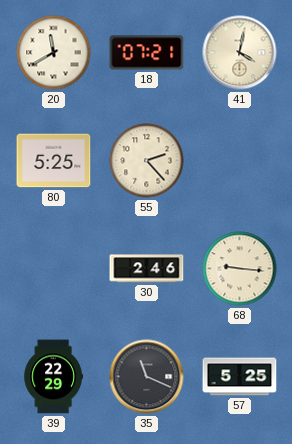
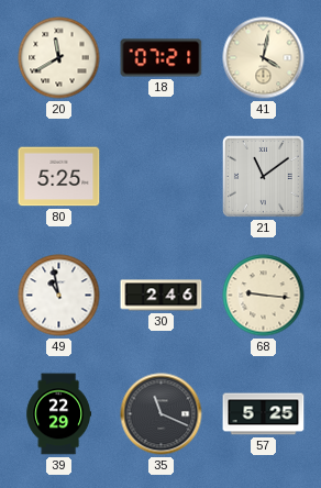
55: 2:23 -> none (147, 161)
21: none -> 11:09 (263, 176)
49: none -> 10:58 (59, 296)
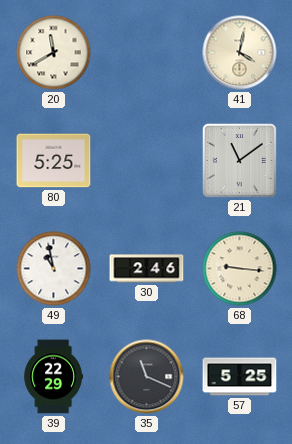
18: 07:21 -> none (162, 58)
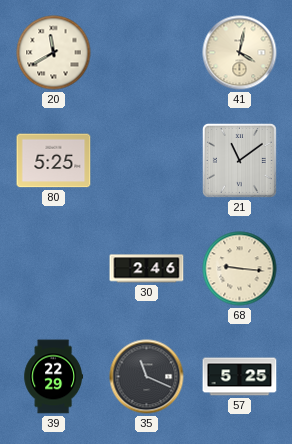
49: 10:58 -> none (54, 269)
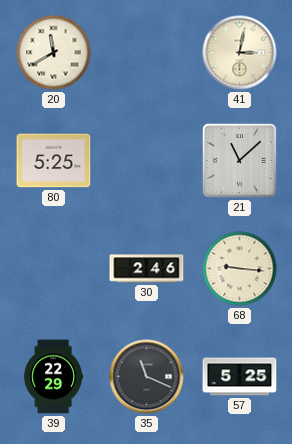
41: 4:02 -> 3:02 (240, 53)
21: 11:09 -> 11:08 (239, 160)
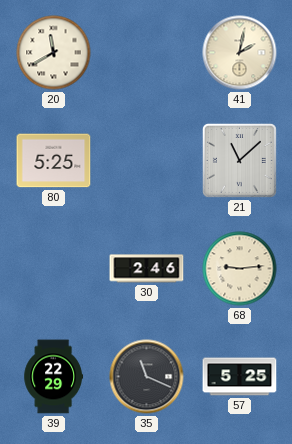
41: 3:02 -> 2:02 (240, 53)
68: 9:16 -> 9:14 (240, 269)
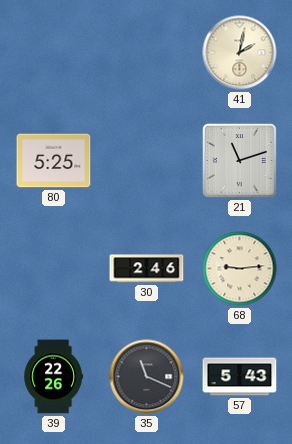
20: 11:40 -> none (54, 53)
21: 11:08 -> 11:12 (239, 160)
39: 22:29 -> 22:26 (54, 377)
57: 5:25 -> 5:43 (240, 377)
